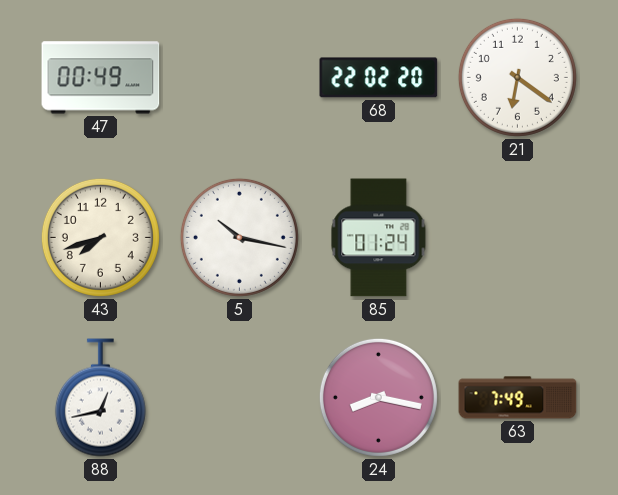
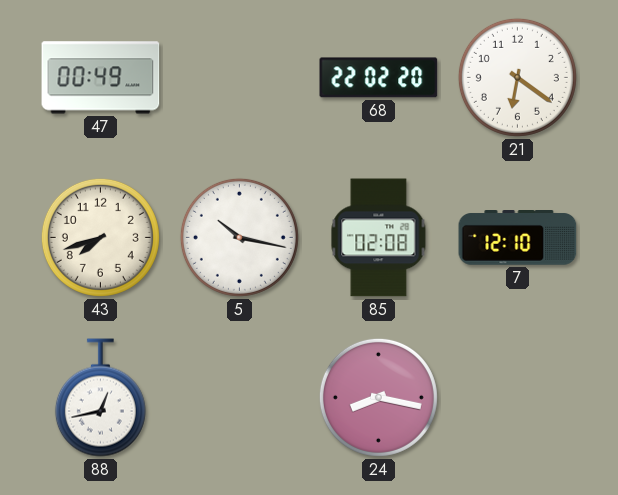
85: 01:24 -> 02:08 (379, 238)
7: none -> 12:10 (518, 238)
63: 7:49 -> none (518, 398)
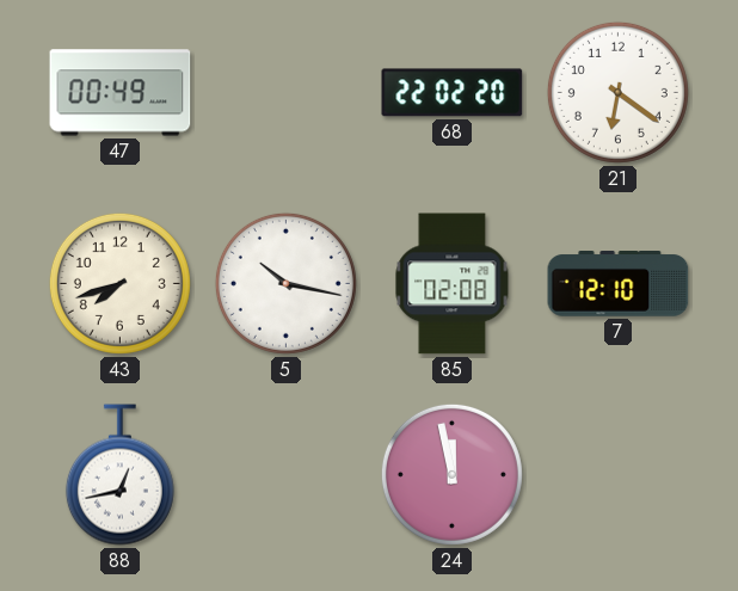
24: 8:17 -> 11:58 (451, 474)
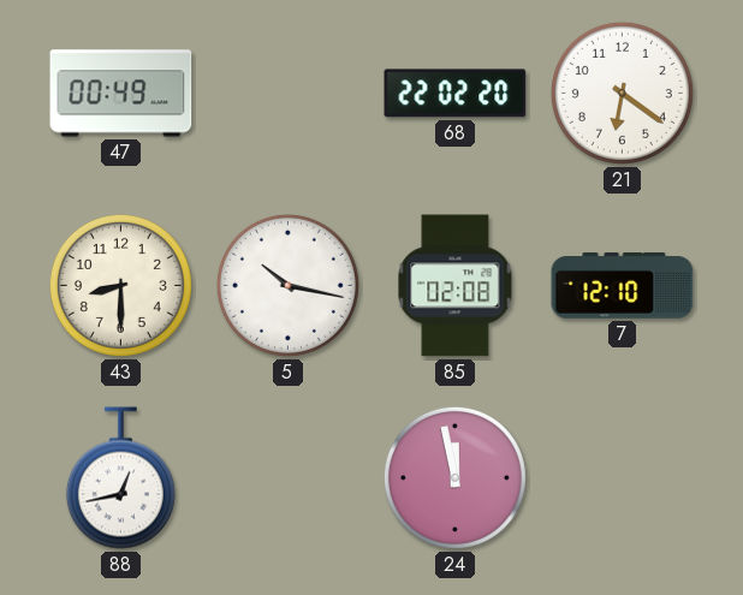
43: 7:42 -> 8:30 (120, 285)
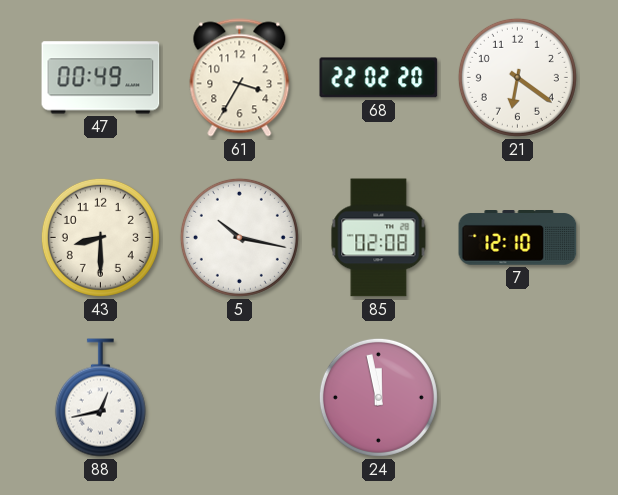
61: none -> 3:35 (240, 78)
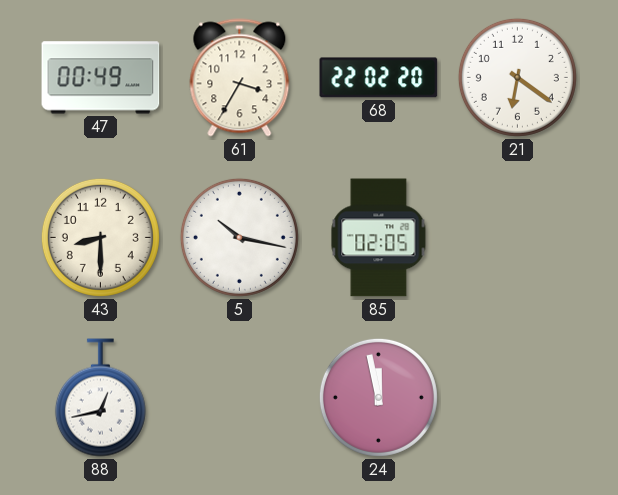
85: 02:08 -> 02:05 (379, 238)
7: 12:10 -> none (518, 238)
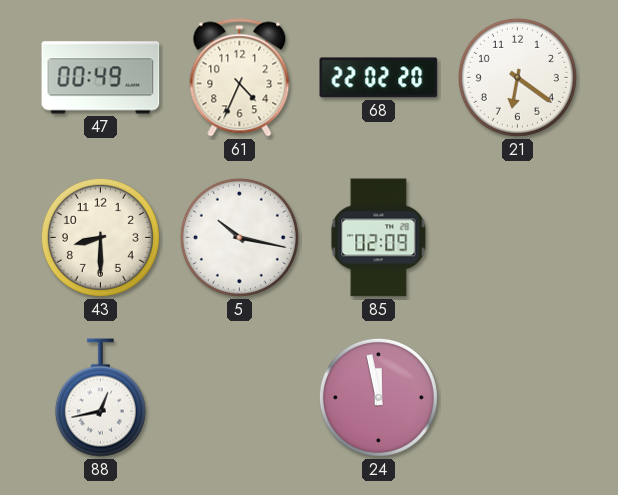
61: 3:35 -> 4:34 (240, 78)
85: 02:05 -> 02:09 (379, 238)
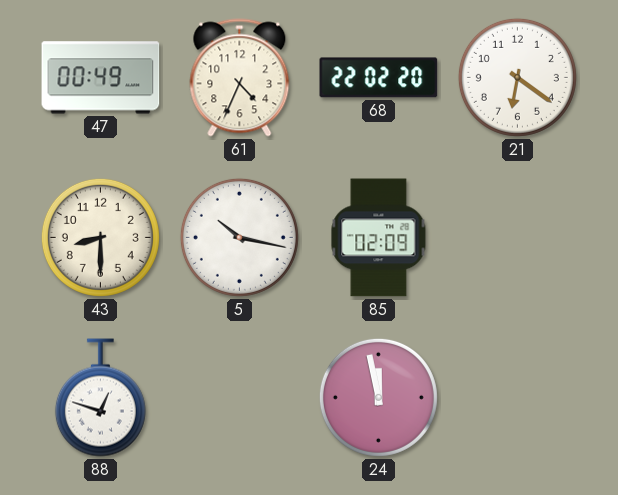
88: 12:43 -> 12:48 (100, 398)
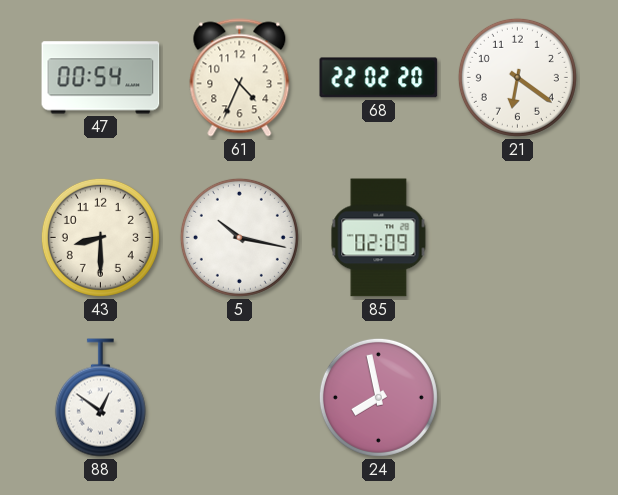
47: 00:49 -> 00:54 (101, 78)
88: 12:48 -> 12:51 (100, 398)
24: 11:58 -> 7:58 (378, 397)
